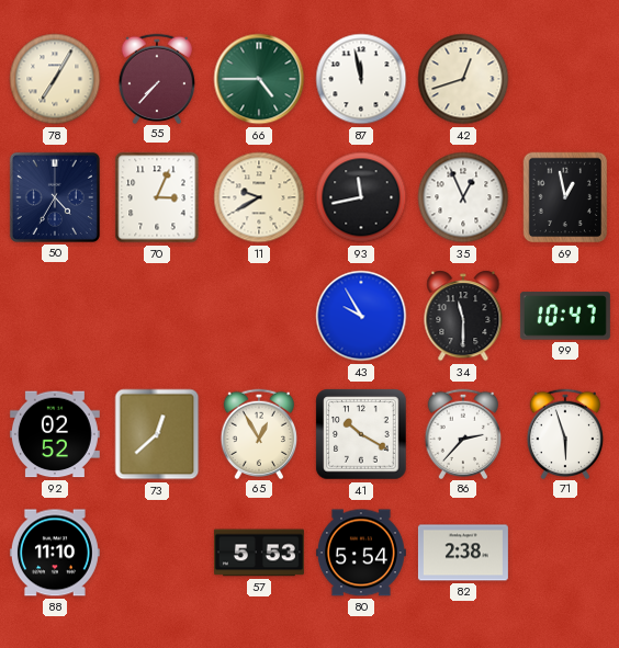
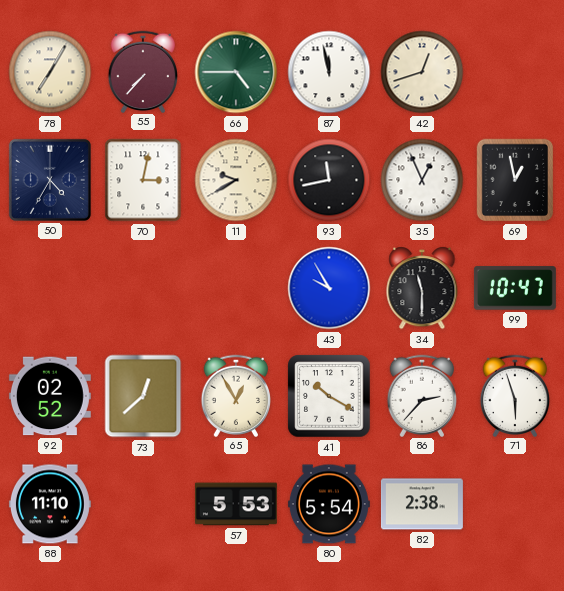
70: 3:04 -> 3:02 (143, 180)
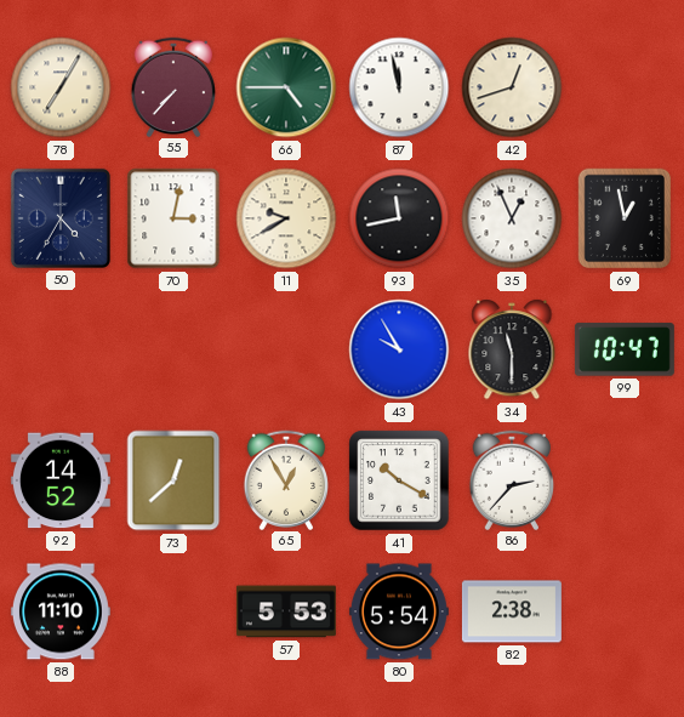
92: 02:52 -> 14:52 (61, 480)
71: 5:57 -> none (514, 395)
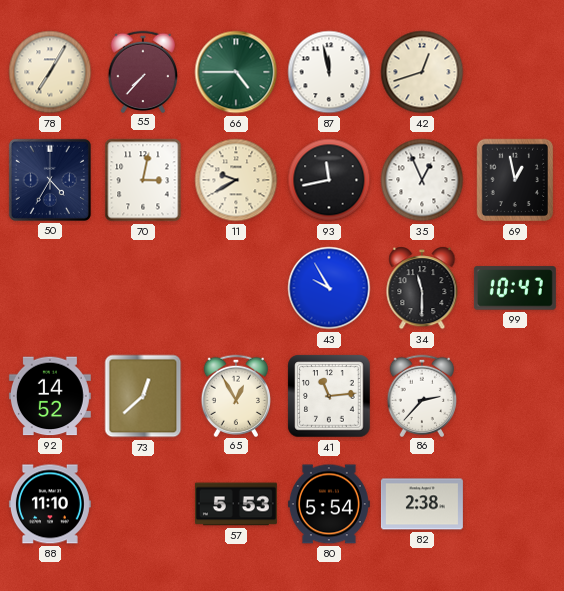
41: 10:20 -> 11:14 (329, 396)
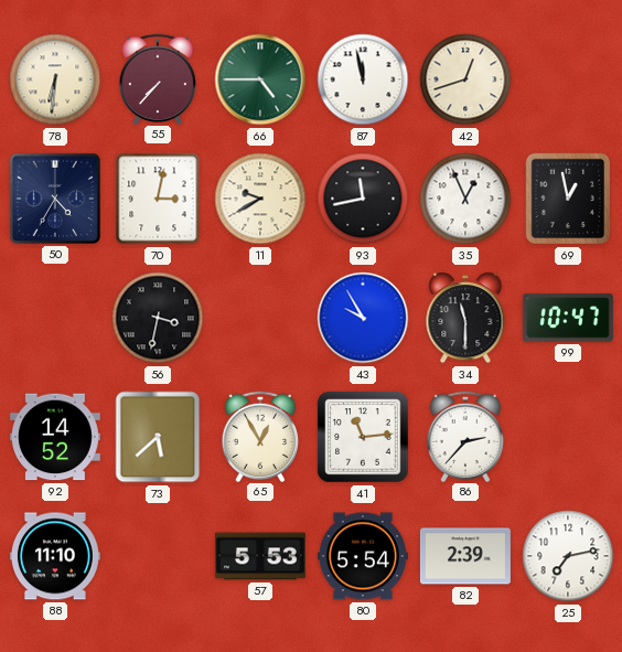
78: 7:05 -> 6:31 (55, 79)
56: none -> 3:32 (158, 318)
73: 12:38 -> 5:38 (158, 437)
82: 2:38 -> 2:39 (465, 556)
25: none -> 7:13 (568, 556)
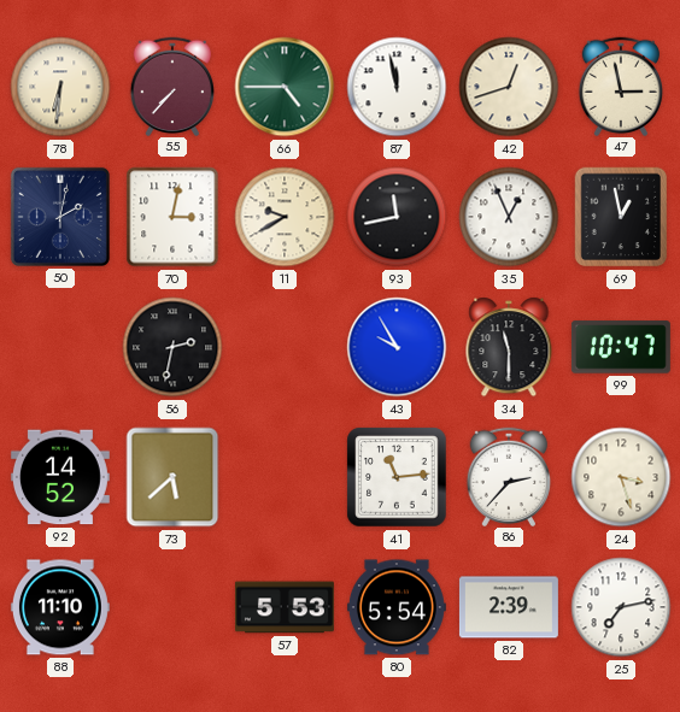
47: none -> 2:58 (620, 86)
50: 4:35 -> 2:02 (60, 217)
56: 3:32 -> 2:32 (172, 347)
65: 12:55 -> none (259, 436)
24: none -> 3:27 (621, 477)
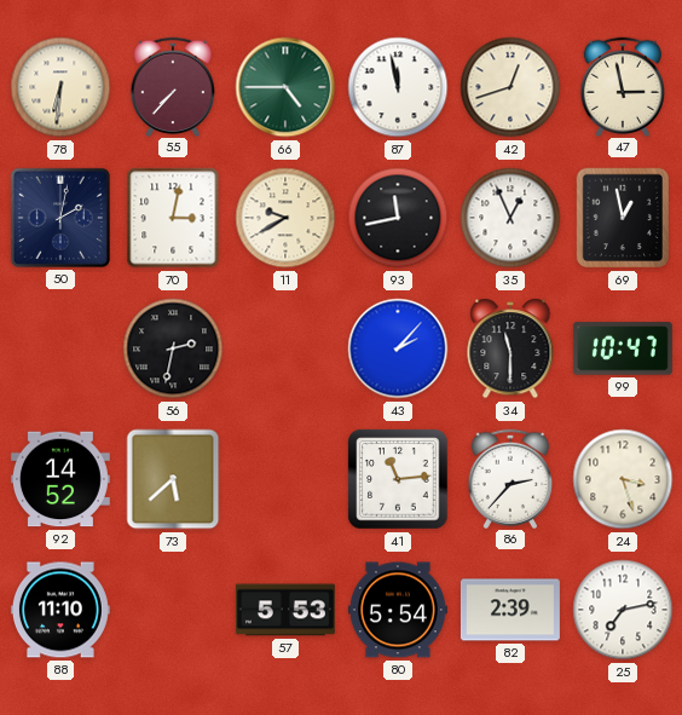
43: 9:55 -> 2:07 (398, 348)
